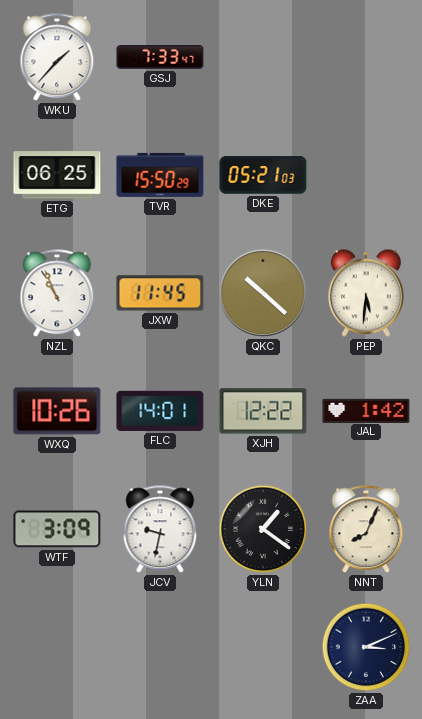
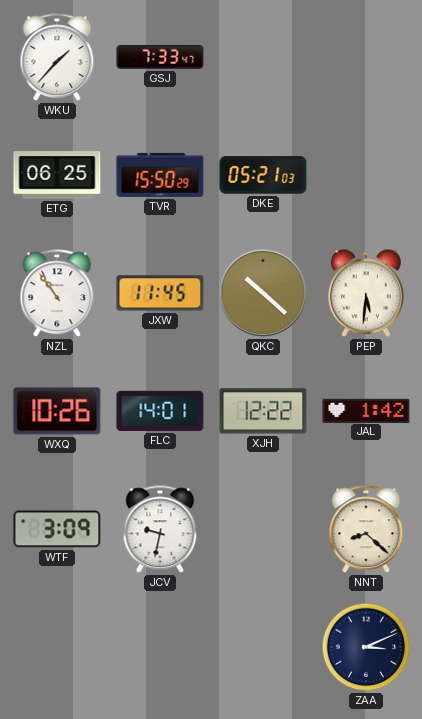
NZL: 10:56 -> 10:54 (57, 294)
YLN: 1:21 -> none (263, 529)
NNT: 8:04 -> 8:22 (366, 530)
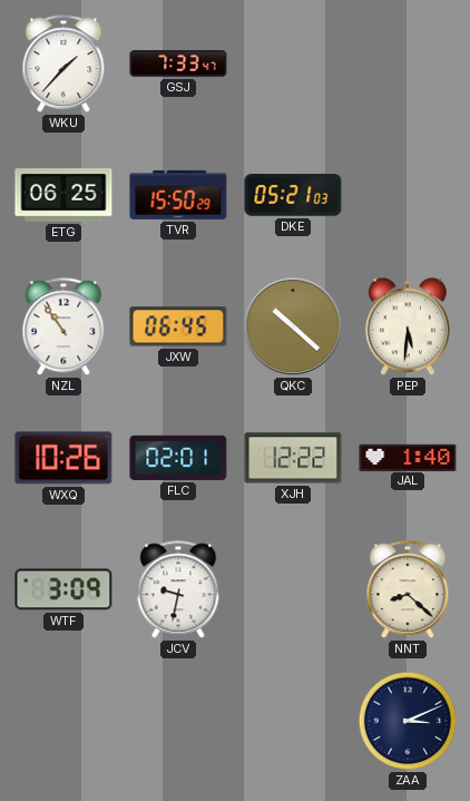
JXW: 11:45 -> 06:45 (178, 326)
FLC: 14:01 -> 02:01 (178, 458)
JAL: 1:42 -> 1:40 (408, 457)
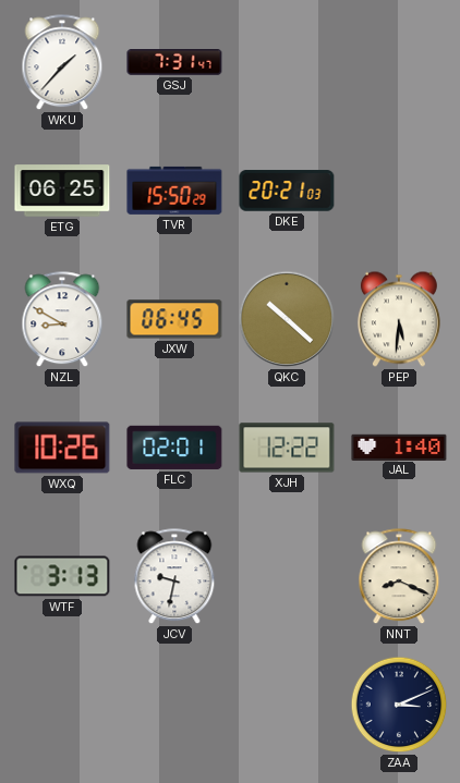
GSJ: 7:33 -> 7:31 (174, 63)
DKE: 05:21 -> 20:21 (287, 191)
NZL: 10:54 -> 8:50 (62, 320)
WTF: 3:09 -> 3:13 (62, 576)
NNT: 8:22 -> 8:19 (399, 577)
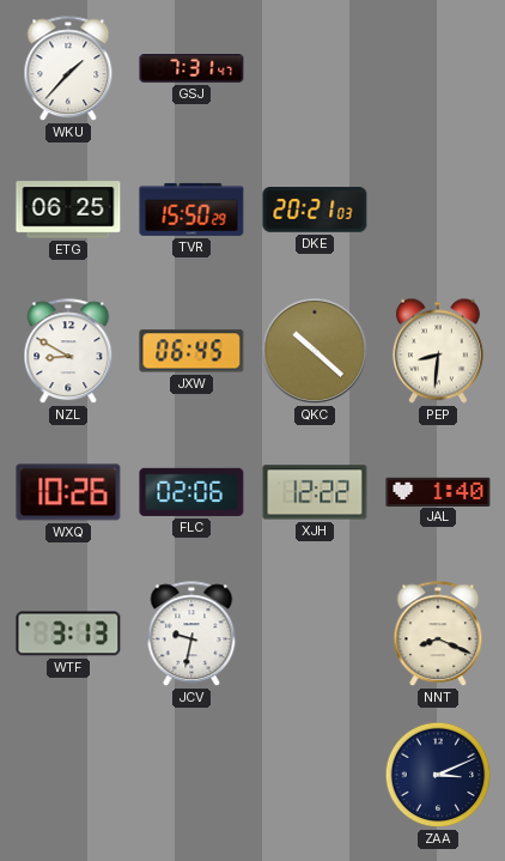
PEP: 5:31 -> 8:31 (438, 351)
FLC: 02:01 -> 02:06 (191, 492)
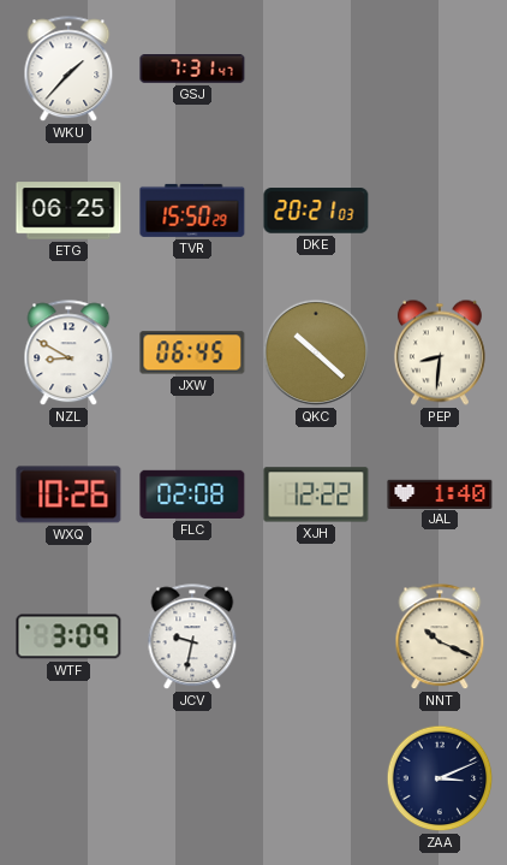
FLC: 02:06 -> 02:08 (192, 494)
WTF: 3:13 -> 3:09 (68, 636)
NNT: 8:19 -> 10:19 (440, 638)
